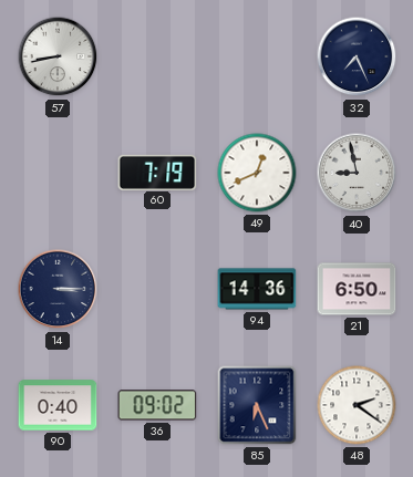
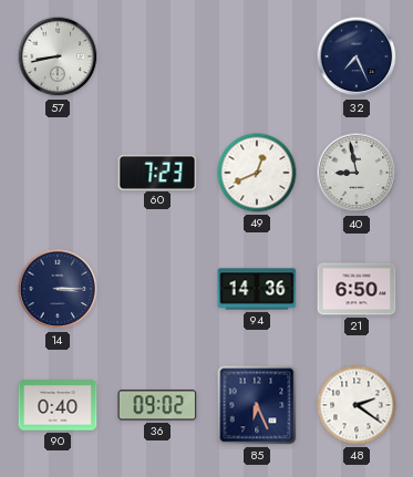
60: 7:19 -> 7:23 (157, 172)
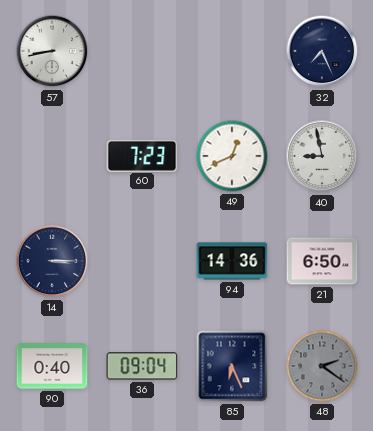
36: 09:02 -> 09:04 (142, 366)
48 dial: white -> grey (322, 366)
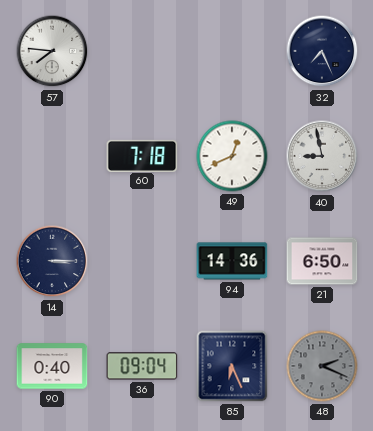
57: 8:43 -> 7:46 (52, 51)
60: 7:23 -> 7:18 (142, 155)
48: 2:21 -> 2:19 (322, 366)
